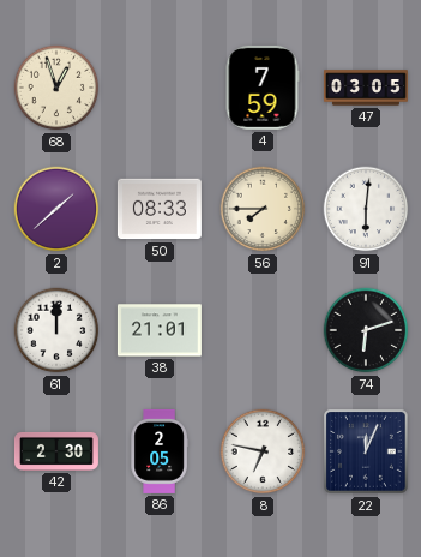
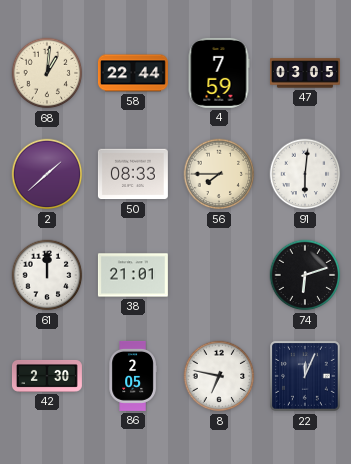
68: 12:57 -> 1:01 (47, 73)
58: none -> 22:44 (133, 73)
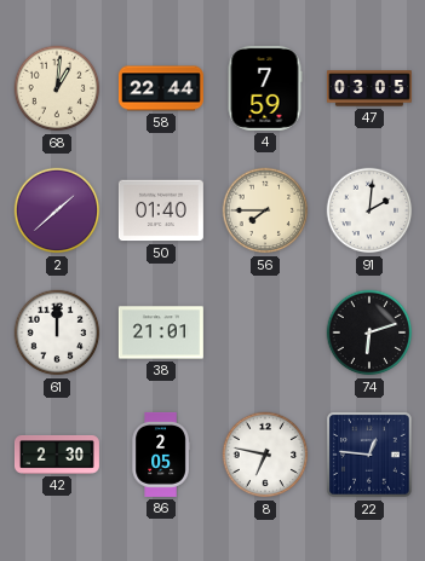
50: 08:33 -> 01:40 (161, 210)
91: 6:01 -> 2:01 (369, 210)
22: 12:04 -> 12:46 (371, 456)
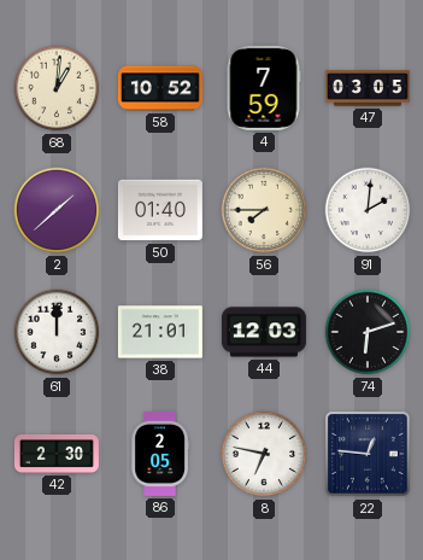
58: 22:44 -> 10:52 (160, 88)
44: none -> 12:03 (264, 332)
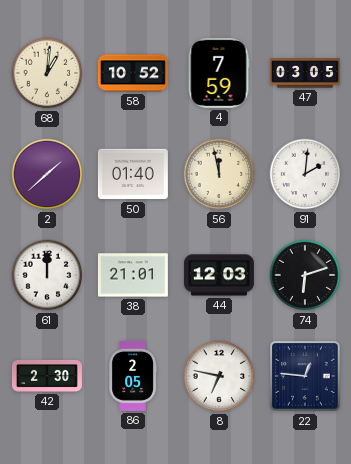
56: 7:45 -> 11:58 (219, 174)
